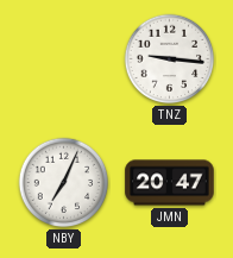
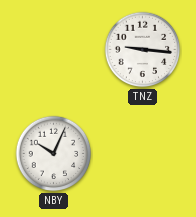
NBY: 7:04 -> 10:04 (54, 154)
JMN: 20:47 -> none (170, 183)
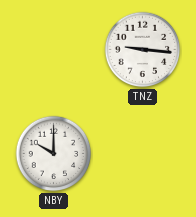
NBY: 10:04 -> 10:00 (54, 154)
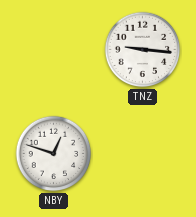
NBY: 10:00 -> 12:48 (54, 154)
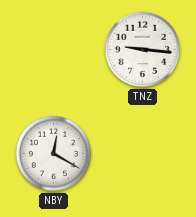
NBY: 12:48 -> 12:20 (54, 154)
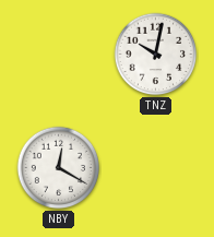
TNZ: 9:16 -> 10:02 (156, 55)
